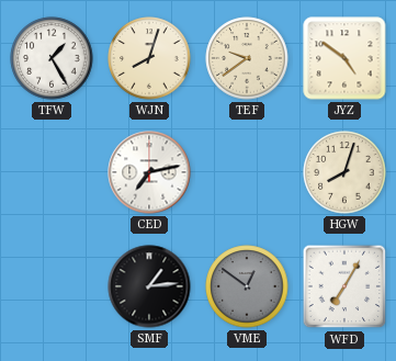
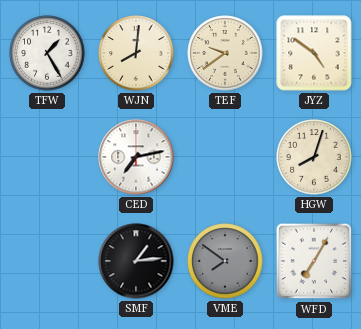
WJN: 8:03 -> 8:01 (136, 53)
VME: 12:51 -> 7:51 (225, 261)
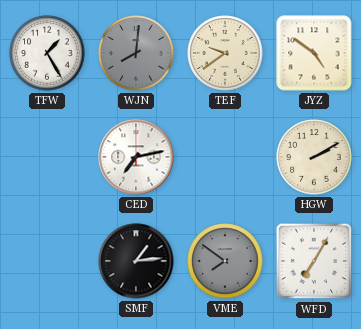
WJN dial: cream -> grey (136, 53)
HGW: 8:03 -> 2:10 (314, 157)
